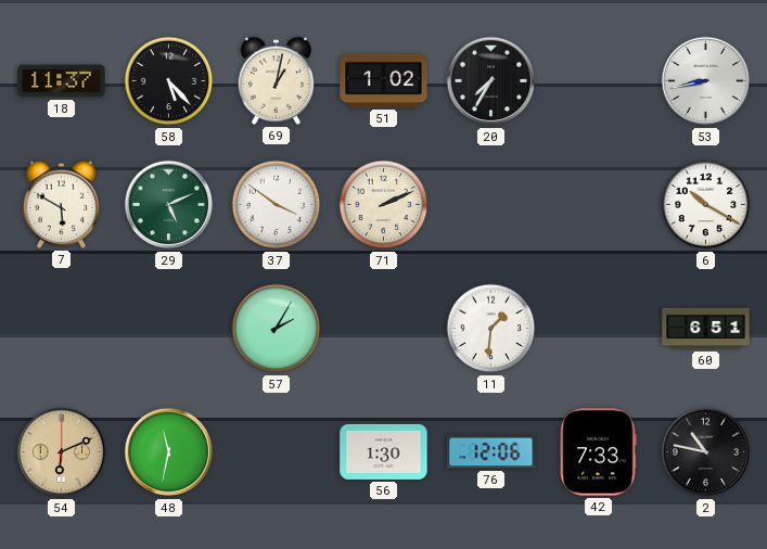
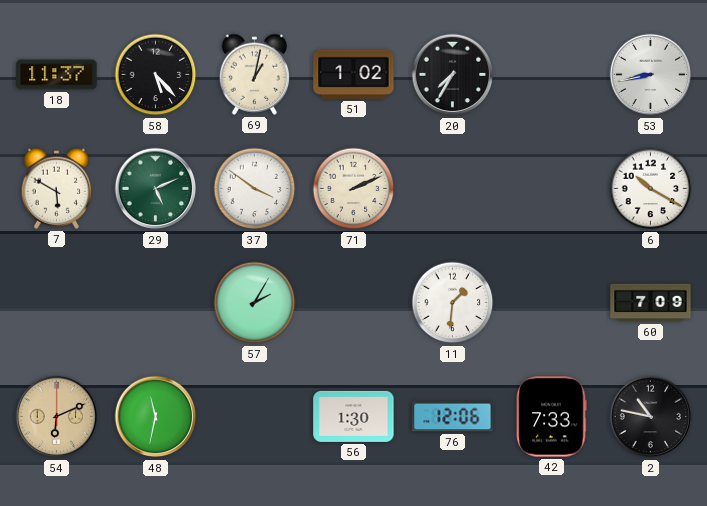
60: 6:51 -> 7:09 (651, 303)
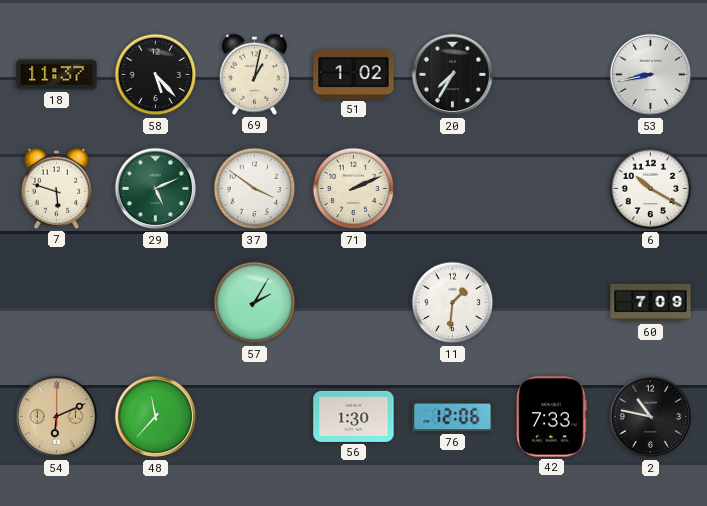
7: 5:50 -> 5:48 (57, 188)
48: 11:32 -> 11:37 (156, 417)
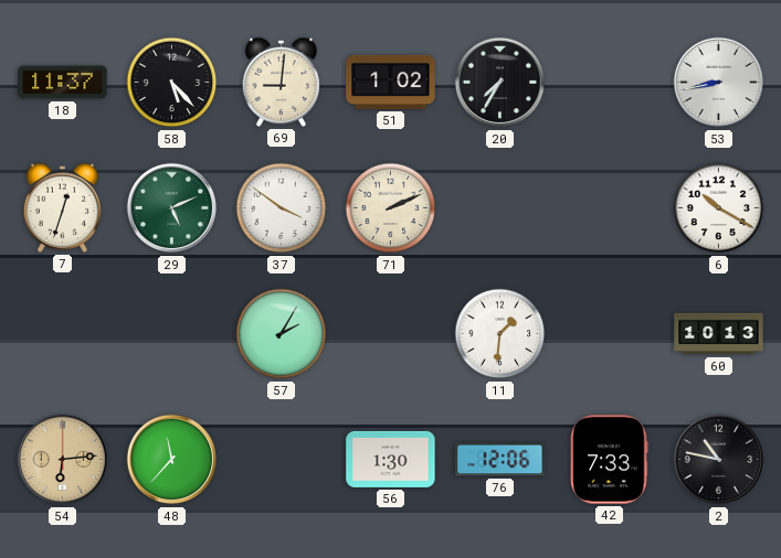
69: 1:02 -> 9:01 (282, 82)
7: 5:48 -> 12:33 (63, 207)
60: 7:09 -> 10:13 (719, 334)
54: 6:11 -> 6:14 (63, 460)
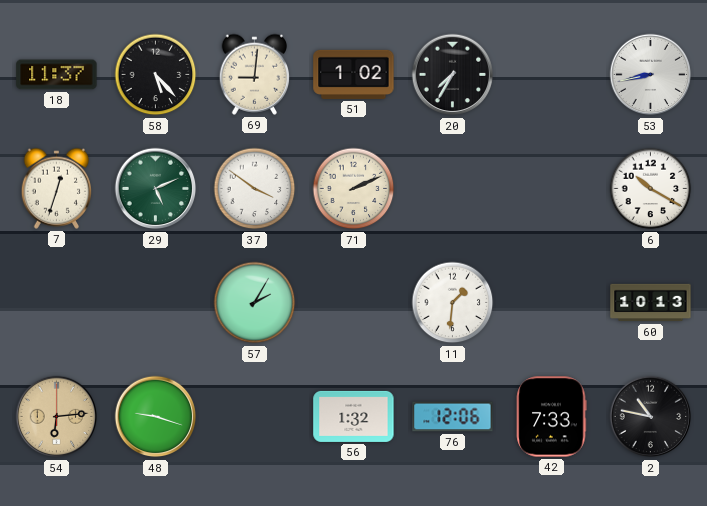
48: 11:37 -> 9:18 (156, 417)
56: 1:30 -> 1:32 (354, 416)
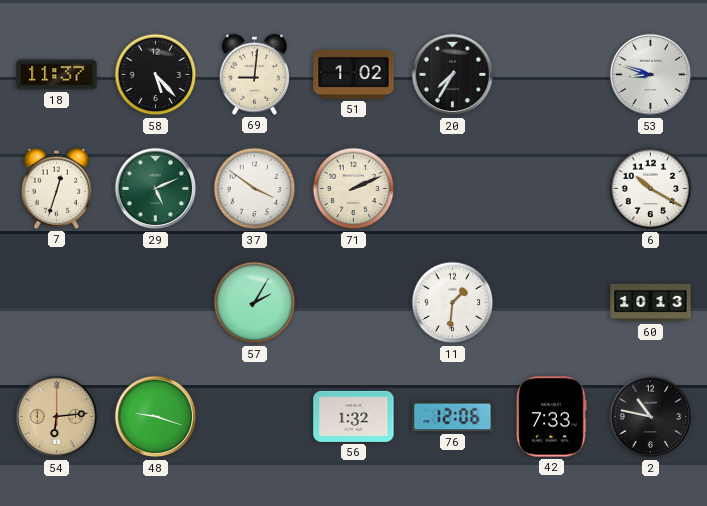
53: 8:43 -> 8:48 (651, 75)
